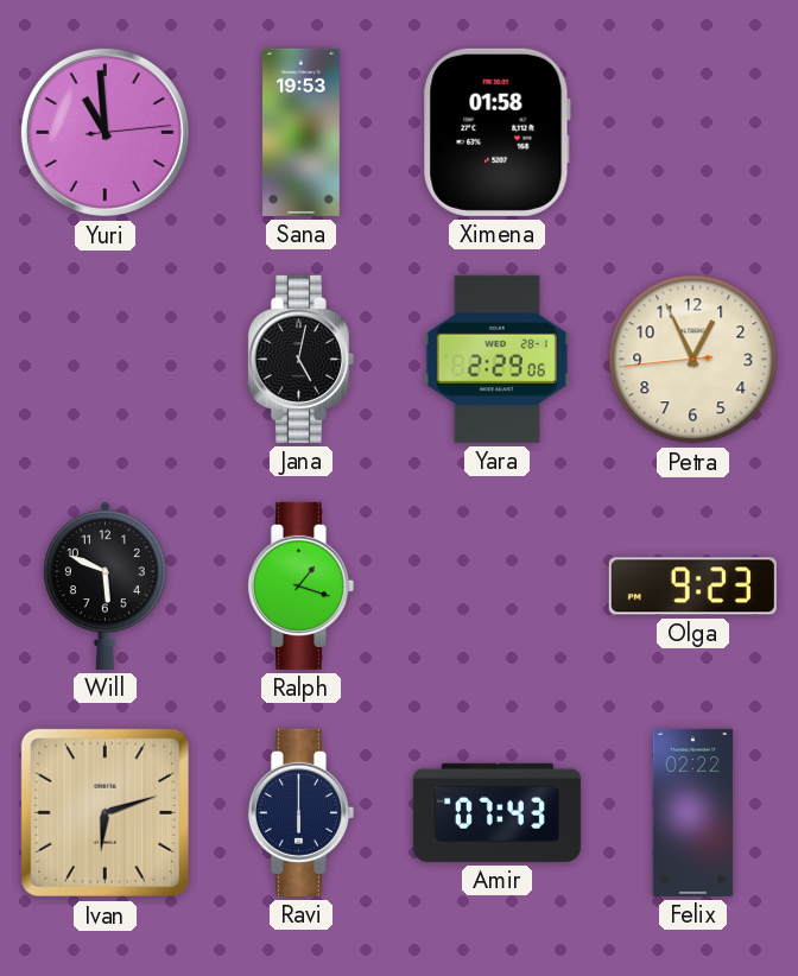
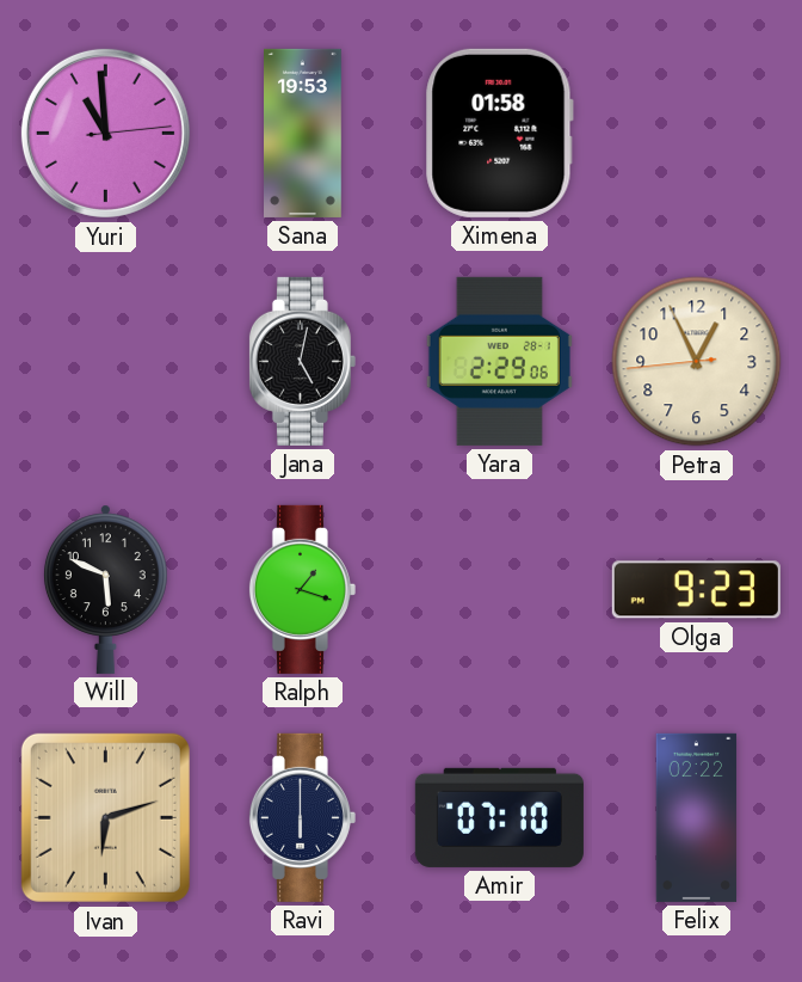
Amir: 07:43 -> 07:10 (499, 817)
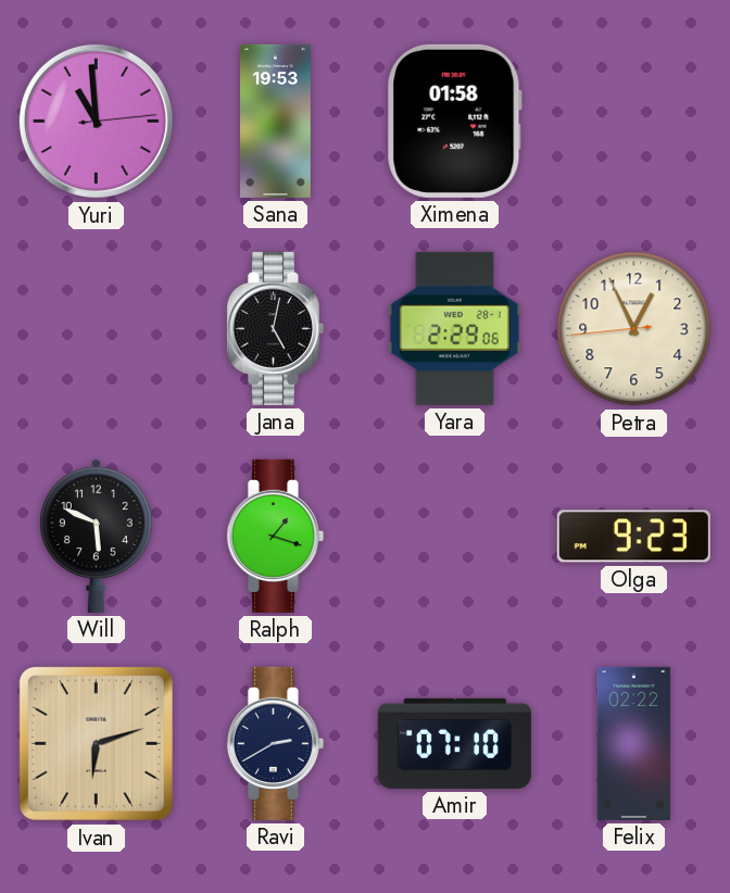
Ravi: 6:00 -> 2:40 (275, 743)
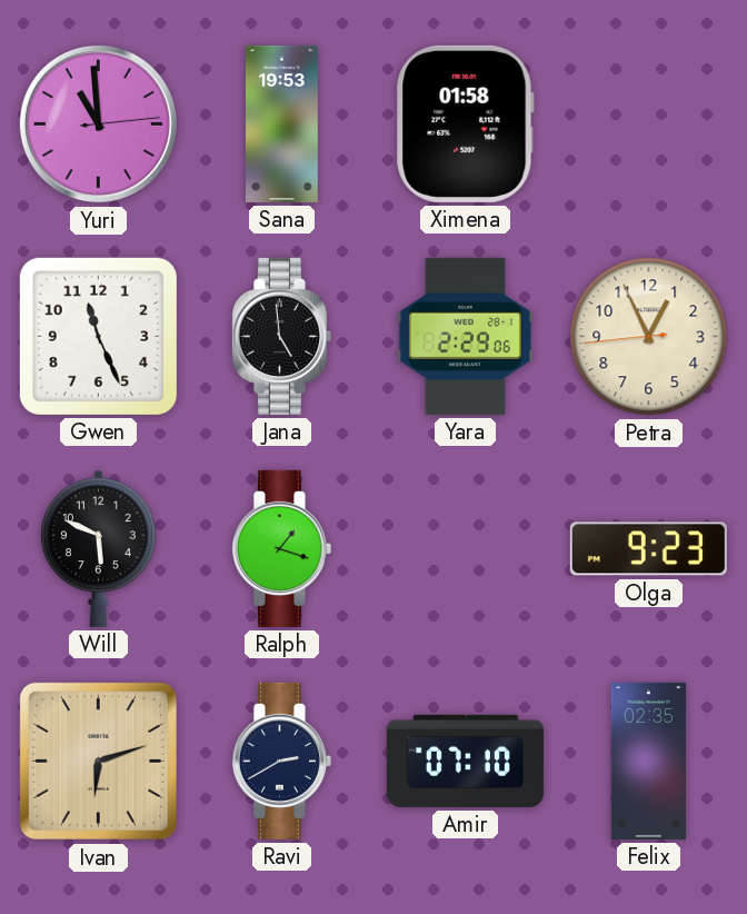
Gwen: none -> 11:26 (98, 336)
Jana: 5:02 -> 4:59 (281, 336)
Felix: 02:22 -> 02:35 (649, 761)
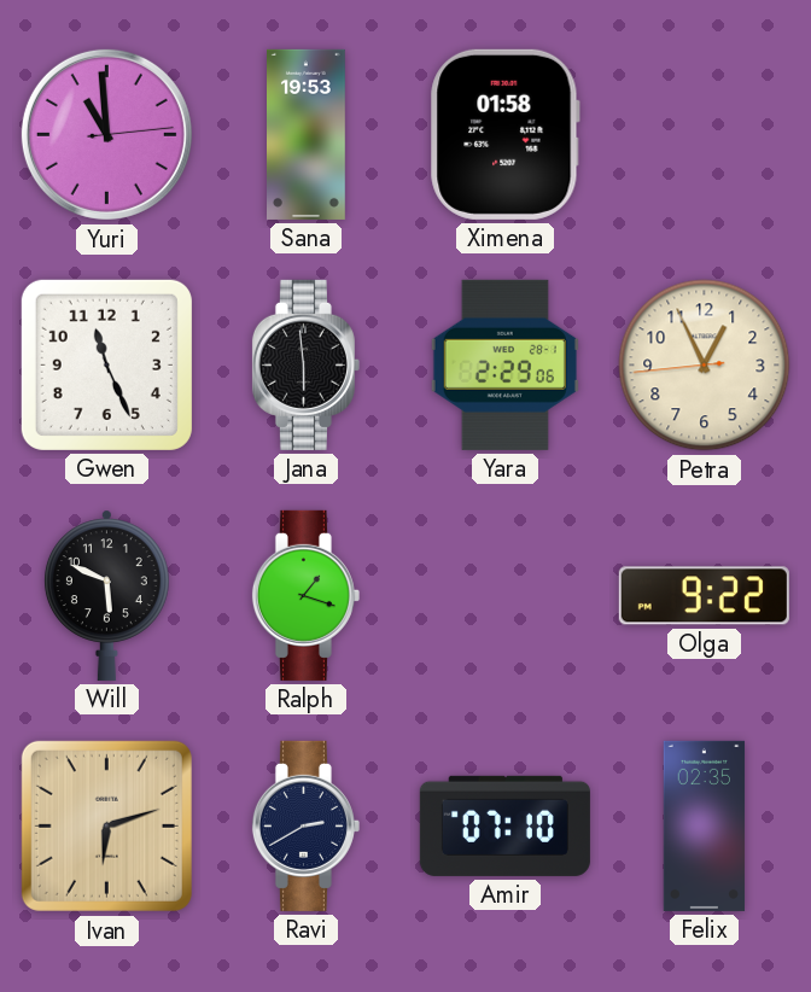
Jana: 4:59 -> 5:59 (305, 364)
Olga: 9:23 -> 9:22 (704, 596)
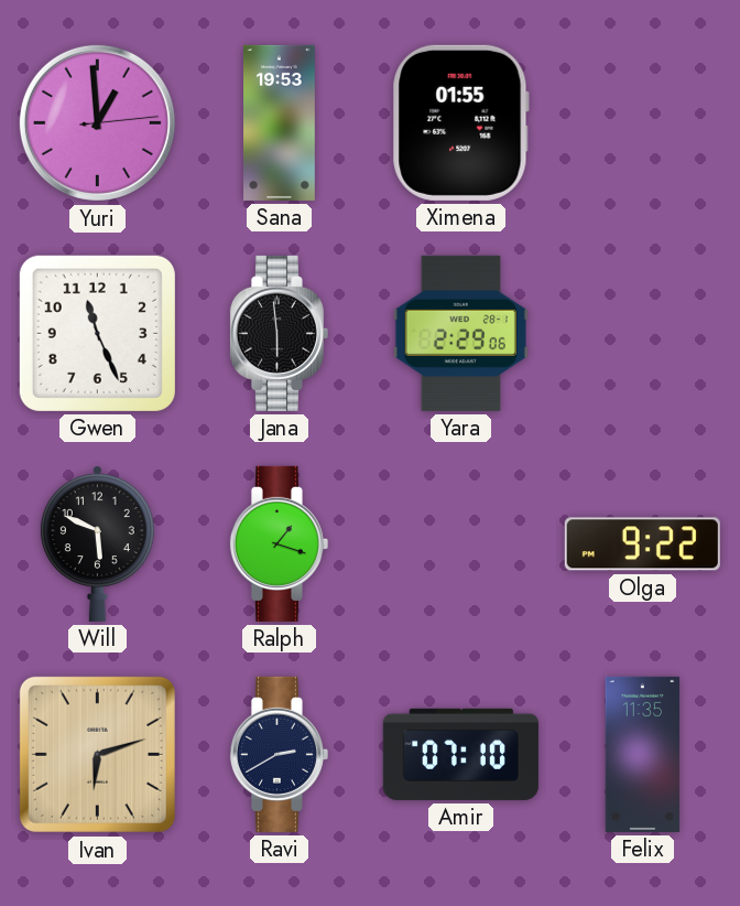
Yuri: 10:59 -> 12:59 (97, 122)
Ximena: 01:58 -> 01:55 (460, 122)
Petra: 12:55 -> none (705, 366)
Felix: 02:35 -> 11:35 (643, 754)
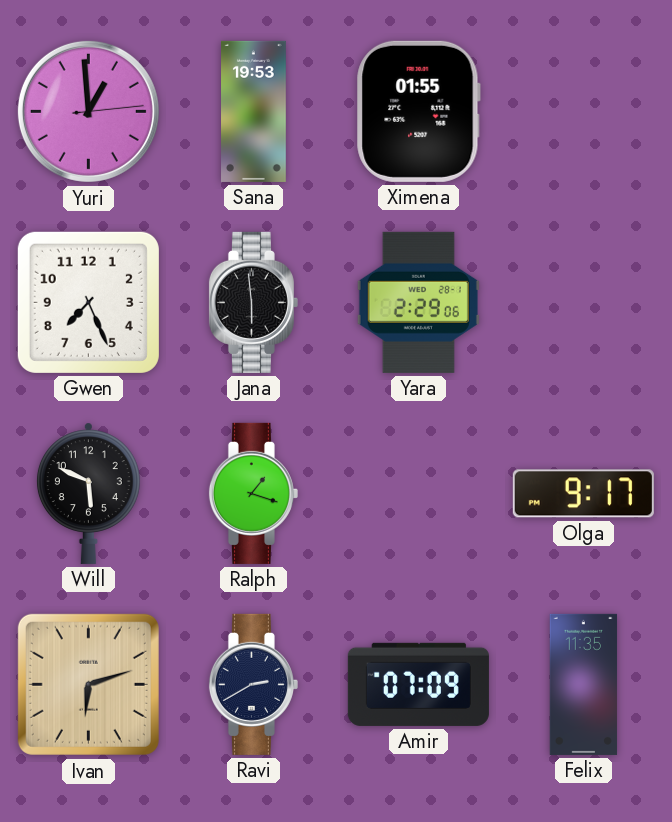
Gwen: 11:26 -> 7:26 (88, 302)
Olga: 9:22 -> 9:17 (583, 494)
Amir: 07:10 -> 07:09 (418, 684)
